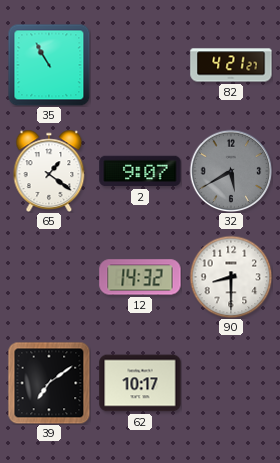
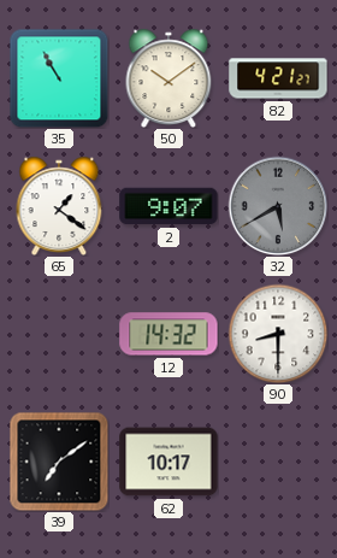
50: none -> 10:09 (168, 77)
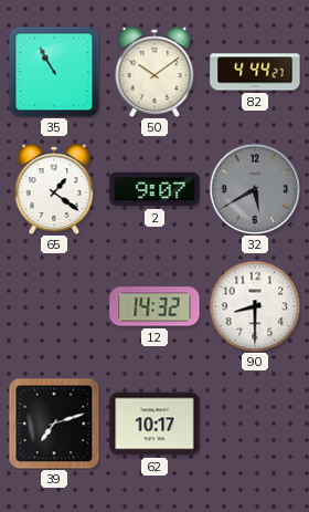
82: 4:21 -> 4:44 (255, 72)
39: 7:09 -> 7:12 (54, 424)
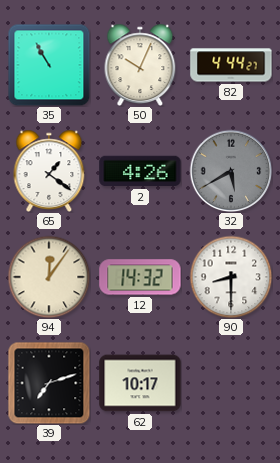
50: 10:09 -> 10:04 (140, 64)
2: 9:07 -> 4:26 (140, 171)
94: none -> 12:06 (49, 277)
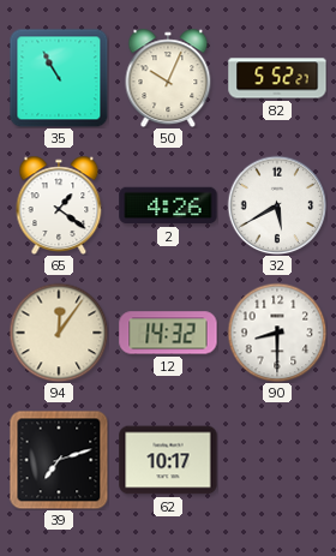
82: 4:44 -> 5:52 (277, 78)
32 dial: grey -> white (277, 205)
